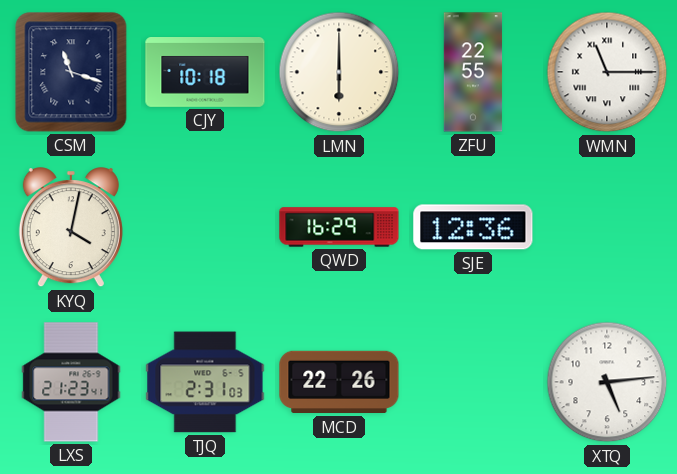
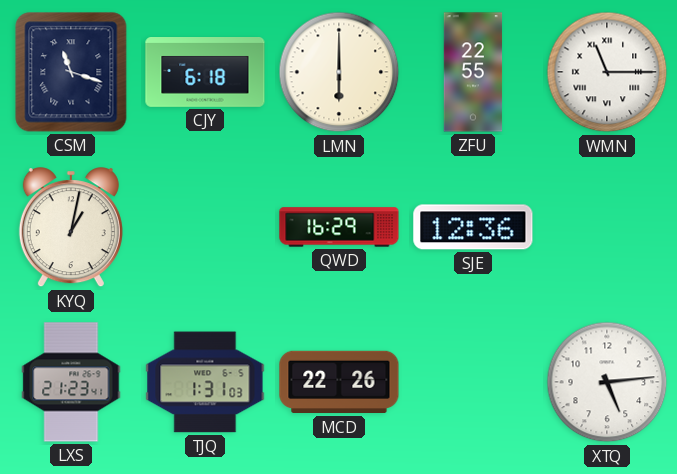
CJY: 10:18 -> 6:18 (205, 73)
KYQ: 4:02 -> 1:02 (71, 228)
TJQ: 2:31 -> 1:31 (205, 382)
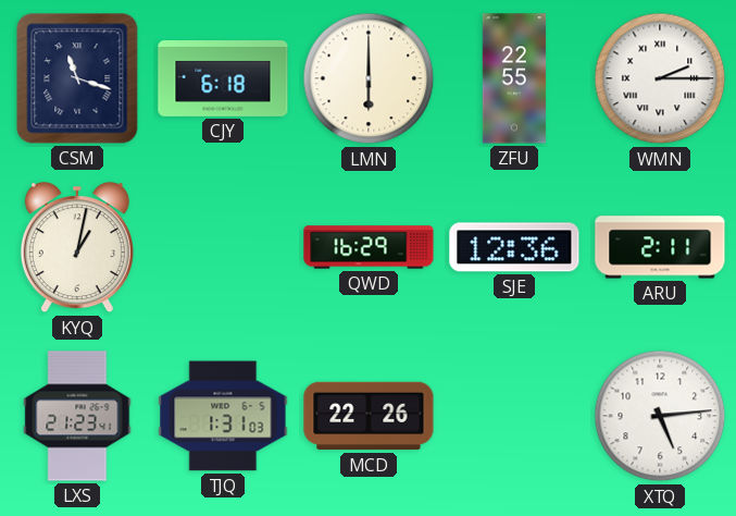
WMN: 11:15 -> 2:15 (660, 78)
ARU: none -> 2:11 (660, 247)
